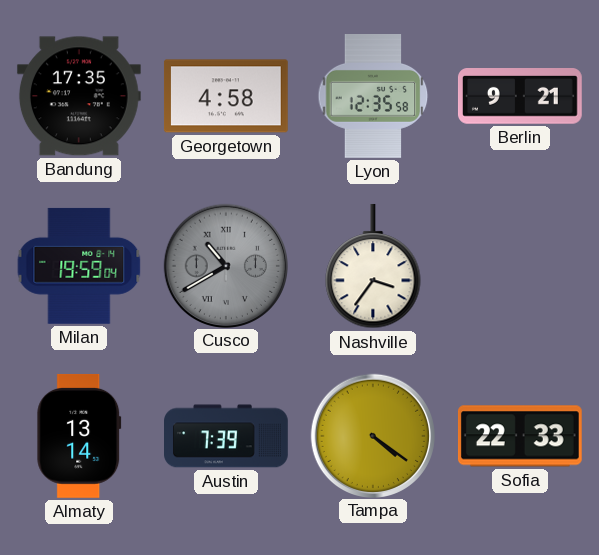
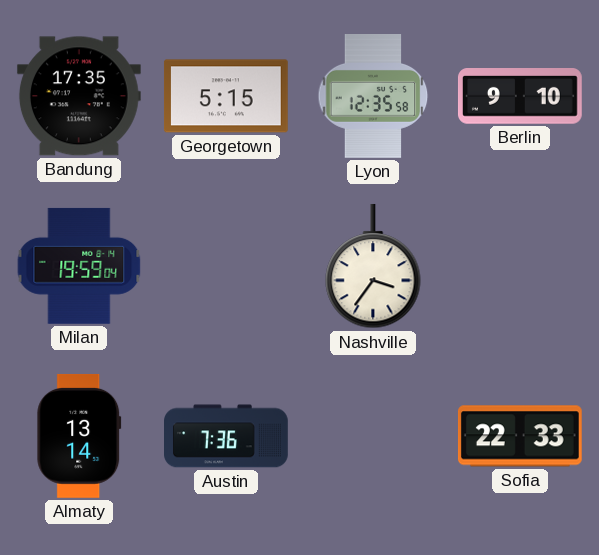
Georgetown: 4:58 -> 5:15 (226, 96)
Berlin: 9:21 -> 9:10 (520, 96)
Cusco: 10:40 -> none (225, 265)
Austin: 7:39 -> 7:36 (227, 436)
Tampa: 4:21 -> none (372, 435)
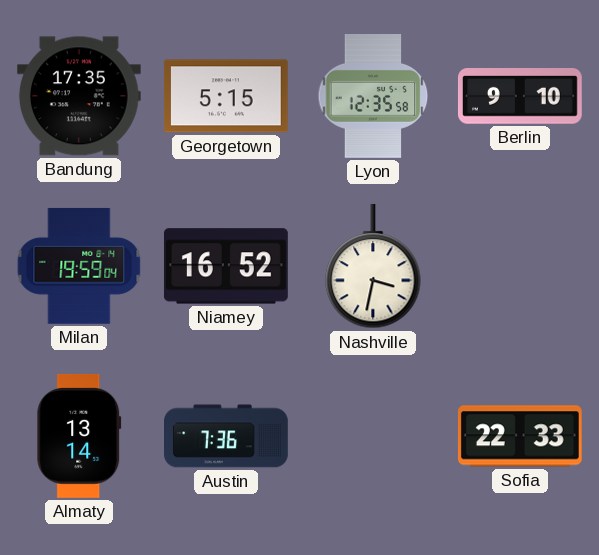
Niamey: none -> 16:52 (226, 266)
Nashville: 3:36 -> 3:32 (373, 266)
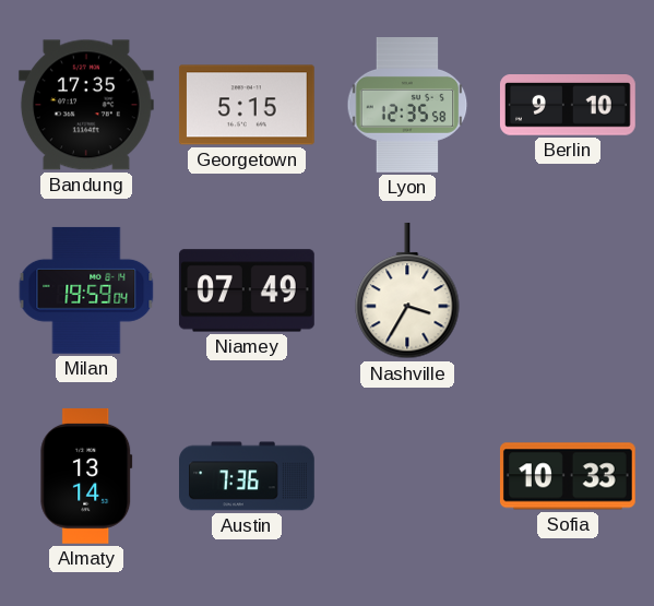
Niamey: 16:52 -> 07:49 (247, 290)
Nashville: 3:32 -> 3:35 (407, 290)
Sofia: 22:33 -> 10:33 (568, 476)
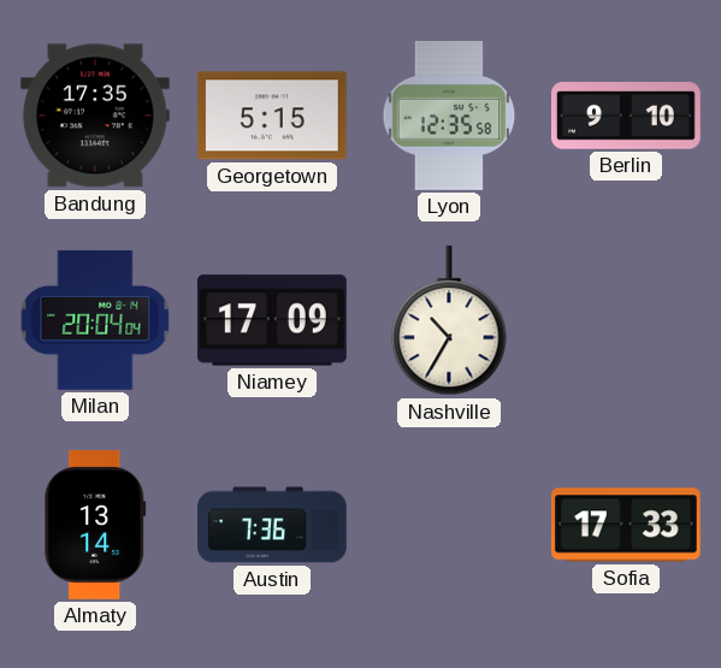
Milan: 19:59 -> 20:04 (95, 320)
Niamey: 07:49 -> 17:09 (272, 320)
Nashville: 3:35 -> 10:35 (449, 320)
Sofia: 10:33 -> 17:33 (626, 525)
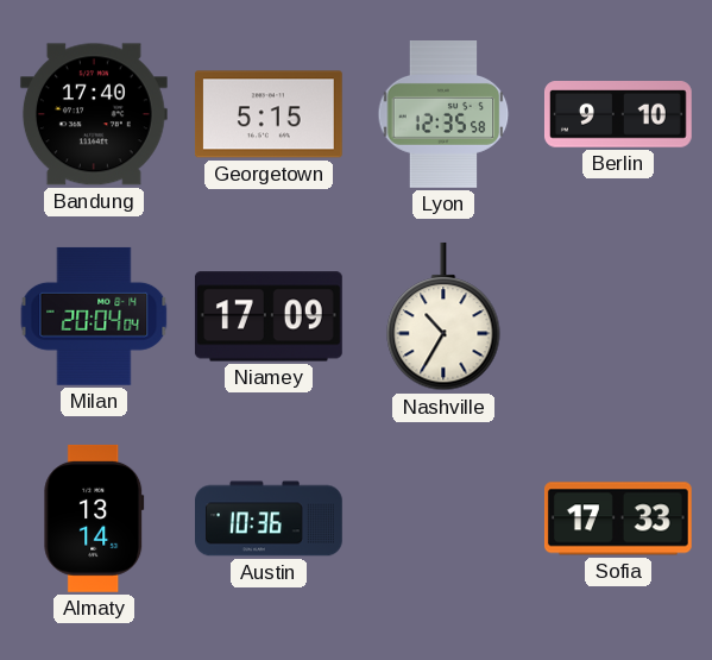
Bandung: 17:35 -> 17:40 (94, 114)
Austin: 7:36 -> 10:36 (270, 518)
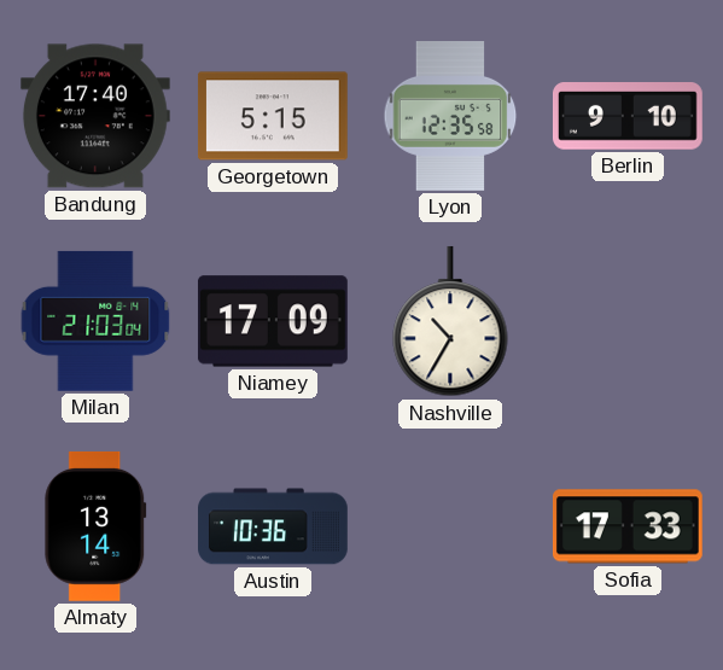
Milan: 20:04 -> 21:03 (95, 321)
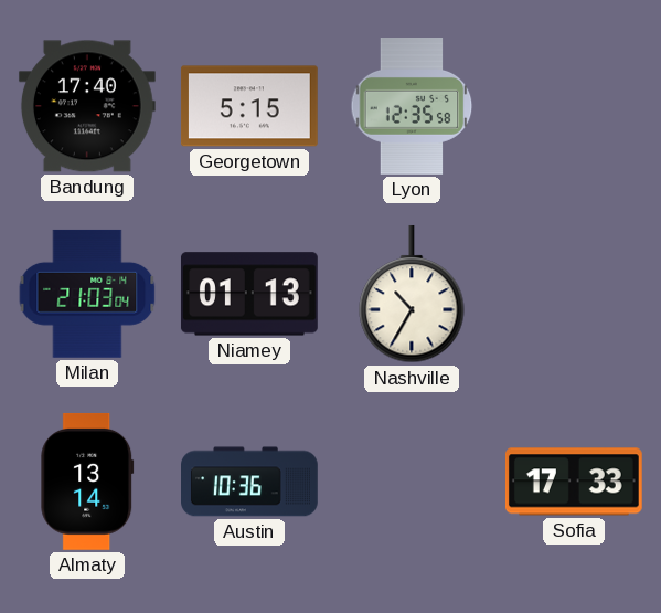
Berlin: 9:10 -> none (628, 116)
Niamey: 17:09 -> 01:13 (249, 294)
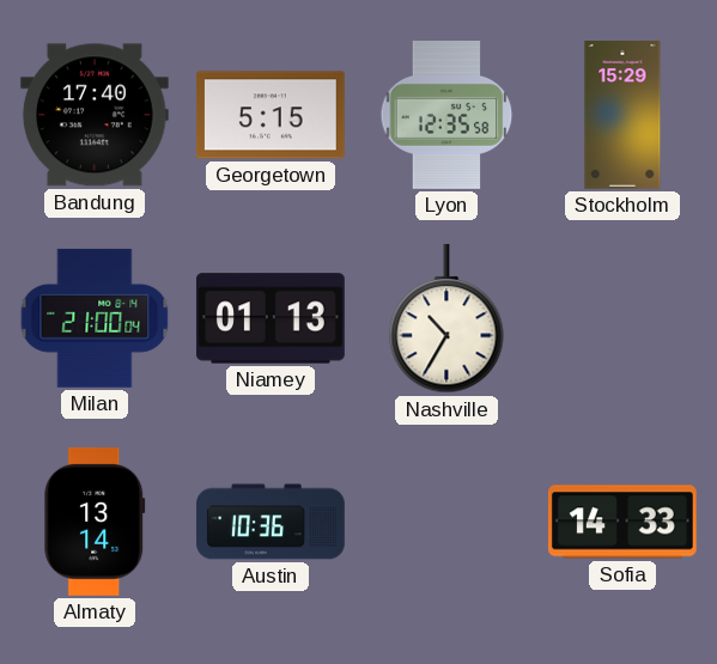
Stockholm: none -> 15:29 (622, 116)
Milan: 21:03 -> 21:00 (95, 318)
Sofia: 17:33 -> 14:33 (622, 522)
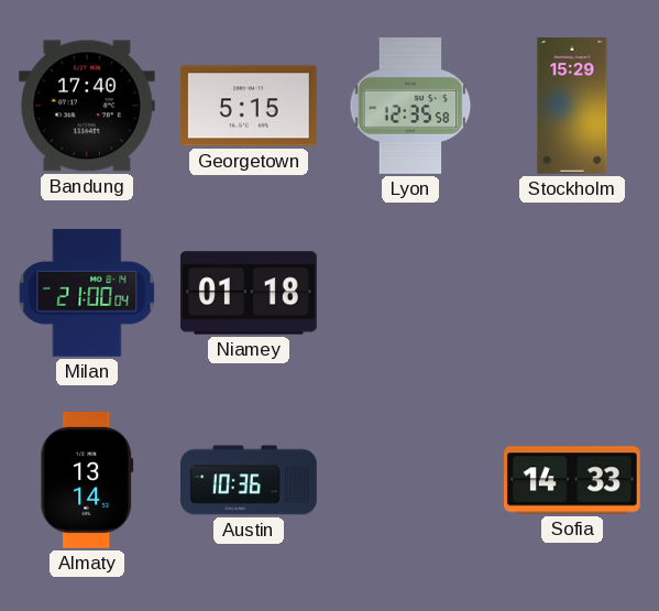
Niamey: 01:13 -> 01:18 (249, 293)
Nashville: 10:35 -> none (446, 318)
